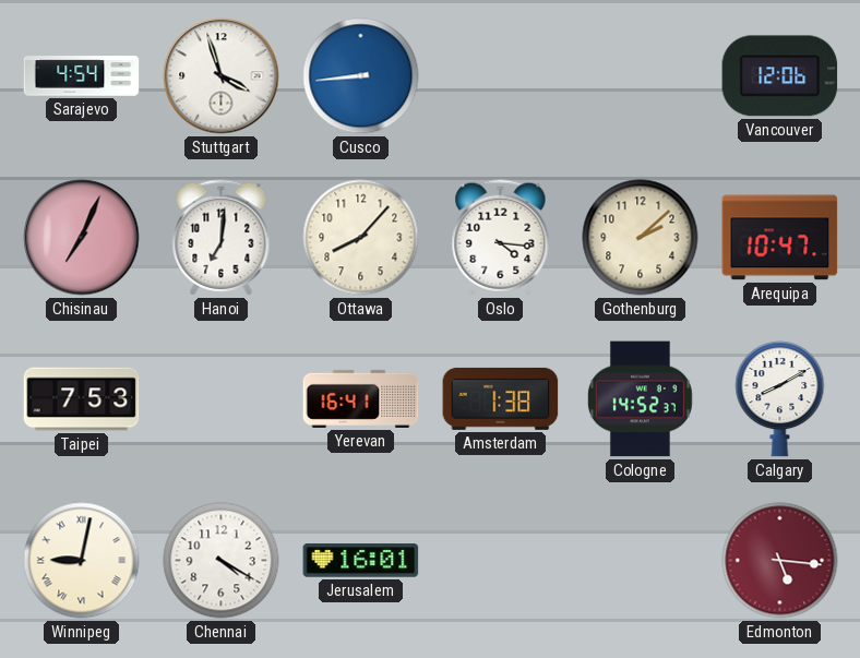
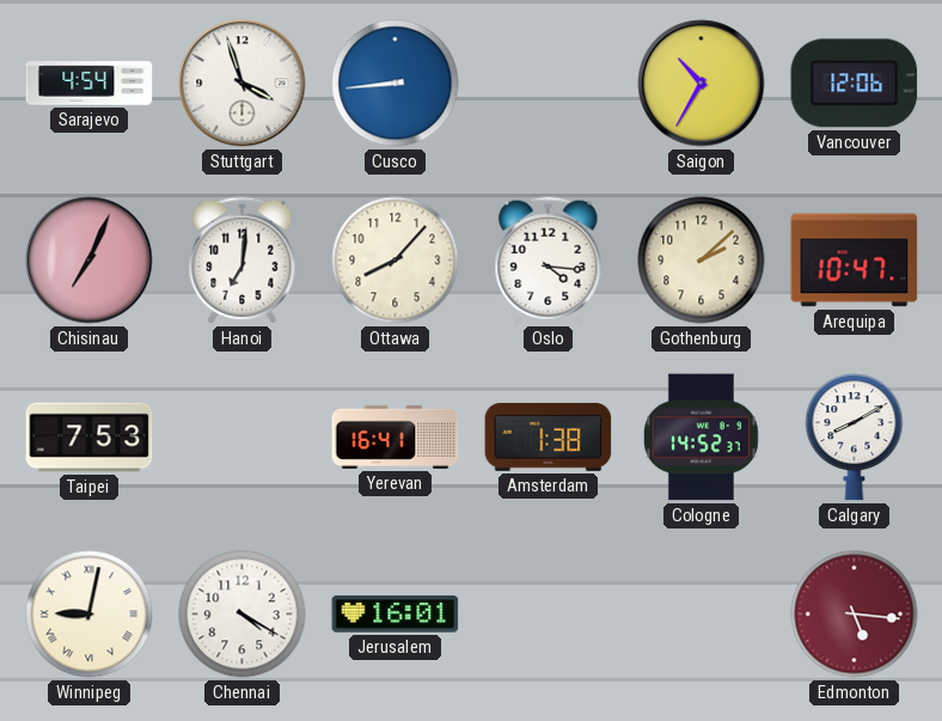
Saigon: none -> 10:35 (702, 84)
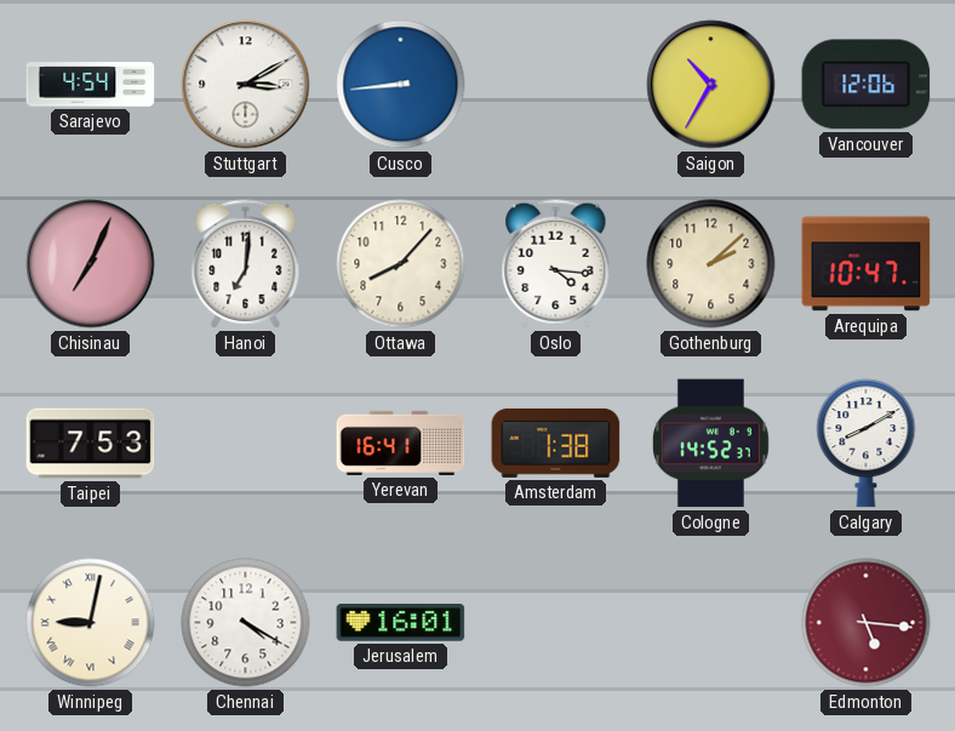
Stuttgart: 3:57 -> 3:10 (246, 85)
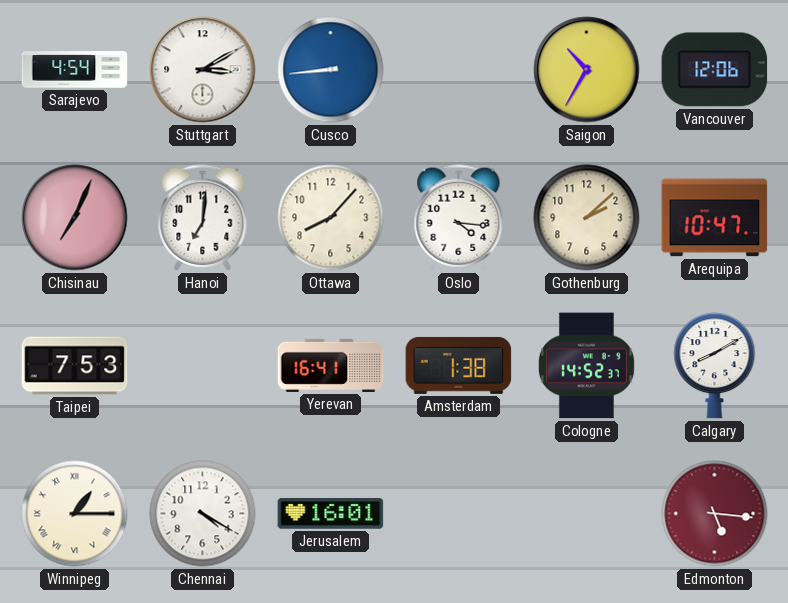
Winnipeg: 9:02 -> 1:15 (75, 514)
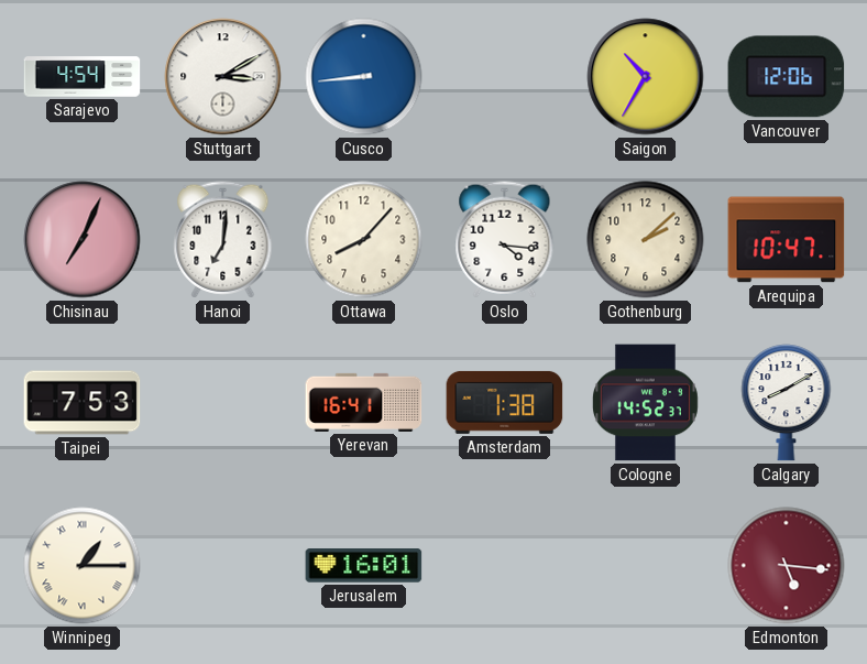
Chennai: 4:20 -> none (203, 514)
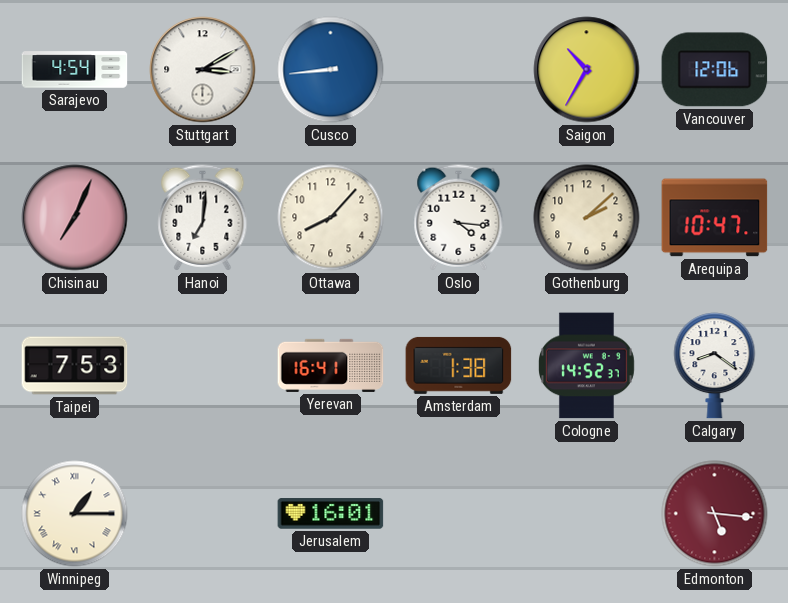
Calgary: 8:10 -> 8:21 (715, 366)
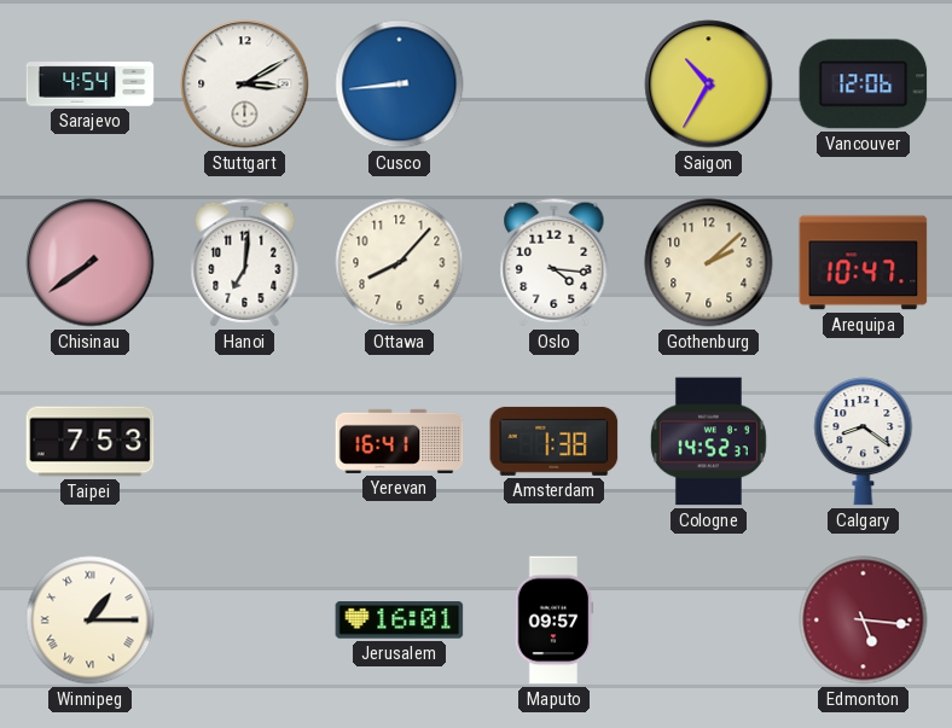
Chisinau: 7:04 -> 7:39 (91, 263)
Maputo: none -> 09:57 (553, 621)
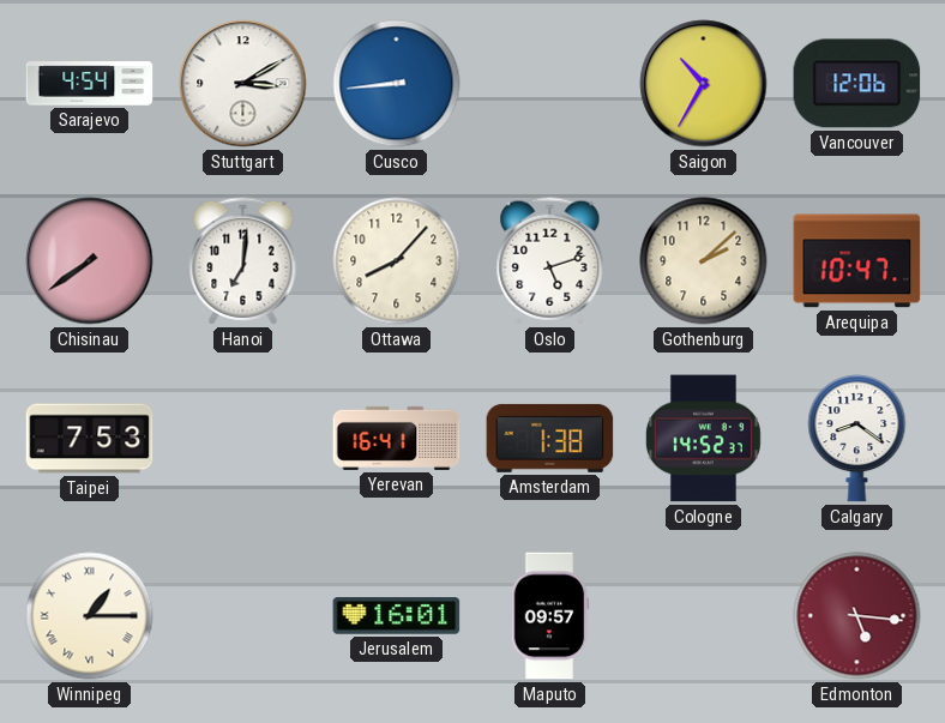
Oslo: 4:16 -> 5:12 (550, 261)
